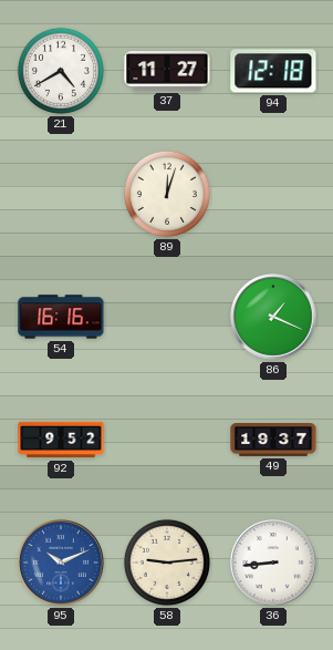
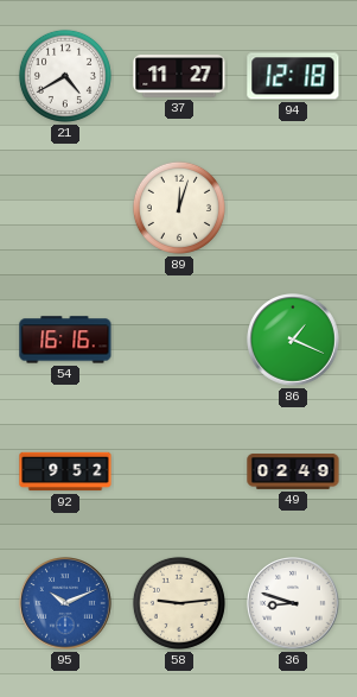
49: 19:37 -> 02:49 (293, 473)
36: 8:44 -> 8:48 (293, 603)
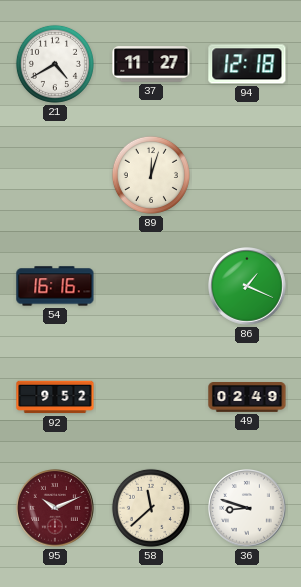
95 dial: blue -> burgundy (55, 508)
58: 9:14 -> 11:38 (151, 508)
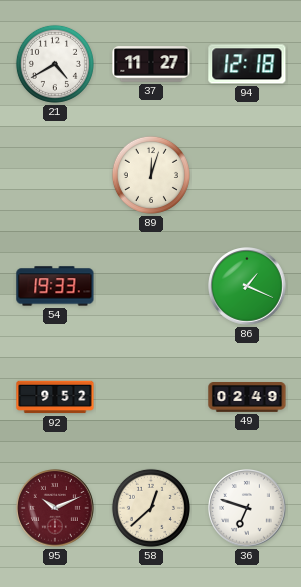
54: 16:16 -> 19:33 (55, 286)
58: 11:38 -> 12:38 (151, 508)
36: 8:48 -> 6:48 (247, 508)
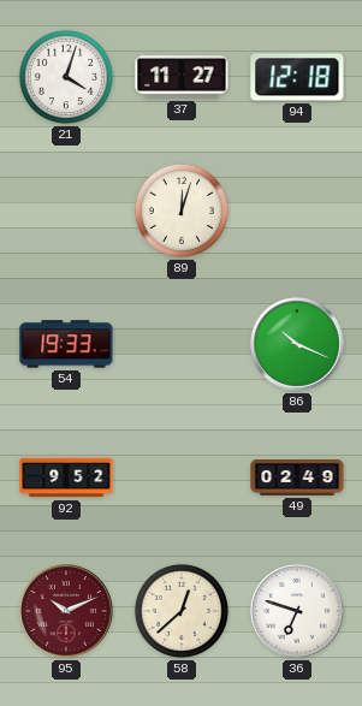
21: 4:40 -> 4:03 (66, 77)
86: 1:19 -> 10:19 (297, 344)
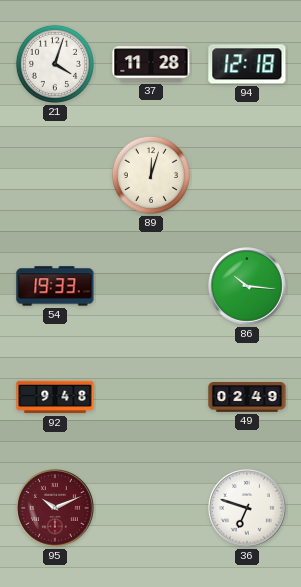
37: 11:27 -> 11:28 (151, 64)
86: 10:19 -> 10:16 (247, 286)
92: 9:52 -> 9:48 (55, 397)
58: 12:38 -> none (182, 611)
